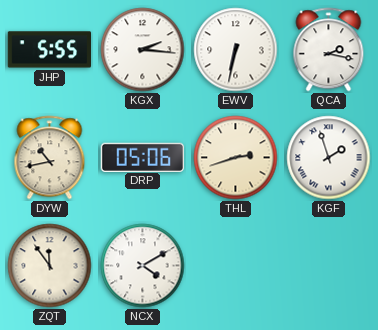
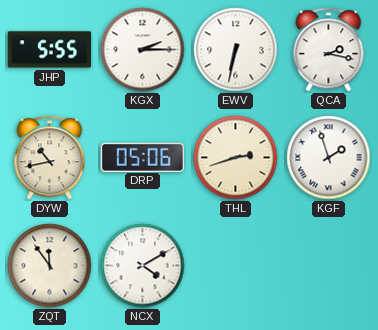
KGX: 2:16 -> 2:15 (143, 50)
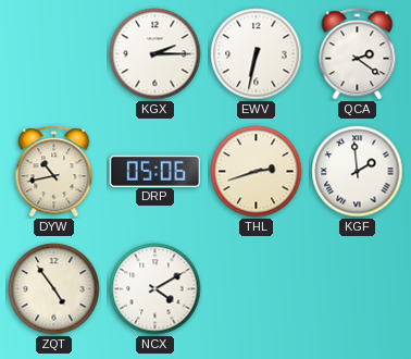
JHP: 5:55 -> none (50, 50)
QCA: 2:17 -> 2:21 (358, 54)
KGF: 1:57 -> 1:59 (358, 172)
ZQT: 11:54 -> 4:54 (54, 289)
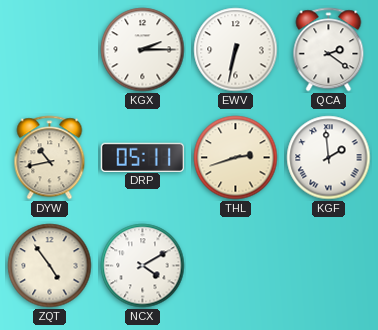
DRP: 05:06 -> 05:11 (142, 157)
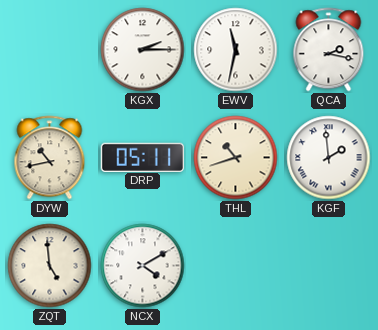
EWV: 6:32 -> 11:32 (236, 50)
QCA: 2:21 -> 2:17 (329, 50)
THL: 2:42 -> 10:42 (236, 158)
ZQT: 4:54 -> 4:59 (50, 266)
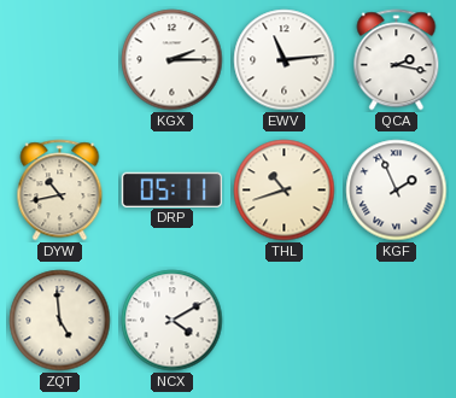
EWV: 11:32 -> 11:14 (285, 60)
KGF: 1:59 -> 1:56 (397, 191)
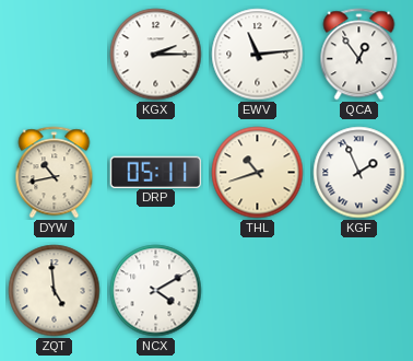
QCA: 2:17 -> 12:54 (359, 55)
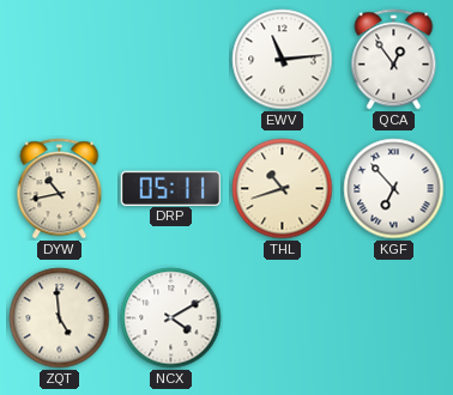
KGX: 2:15 -> none (156, 55)
KGF: 1:56 -> 6:53 (394, 189)
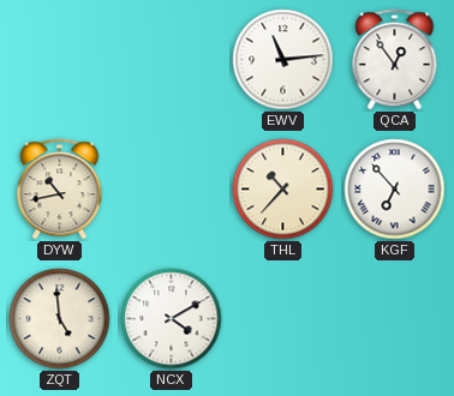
DRP: 05:11 -> none (170, 188)
THL: 10:42 -> 10:37 (283, 190)
